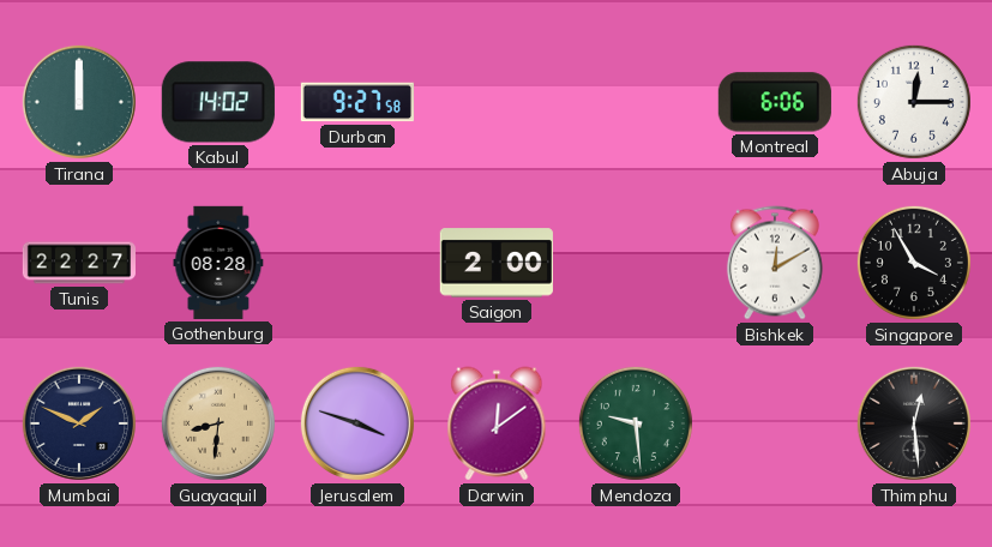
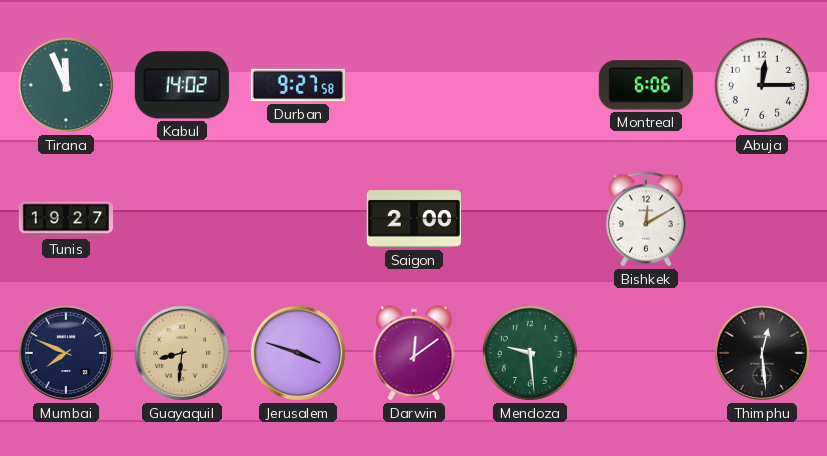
Tirana: 12:00 -> 11:56 (66, 85)
Tunis: 22:27 -> 19:27 (65, 219)
Gothenburg: 08:28 -> none (218, 263)
Singapore: 3:55 -> none (914, 263)
Mumbai: 1:49 -> 7:49 (66, 353)
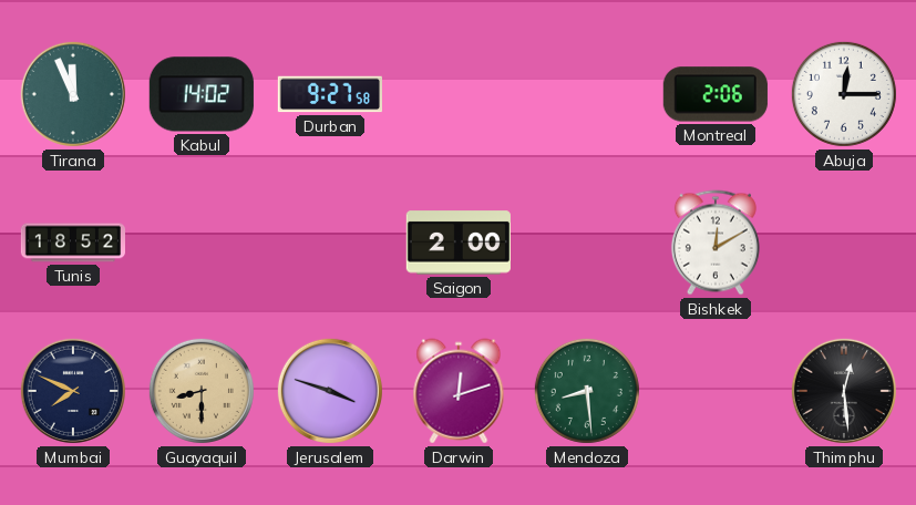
Montreal: 6:06 -> 2:06 (716, 94)
Tunis: 19:27 -> 18:52 (72, 243)
Guayaquil: 8:31 -> 8:30 (202, 391)
Darwin: 12:09 -> 12:12 (459, 391)
Mendoza: 9:29 -> 8:29 (587, 391)
